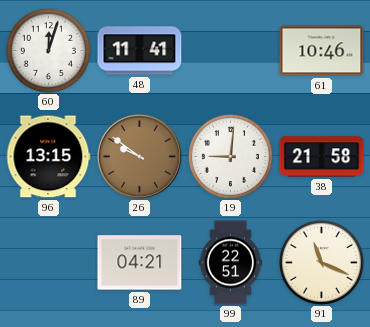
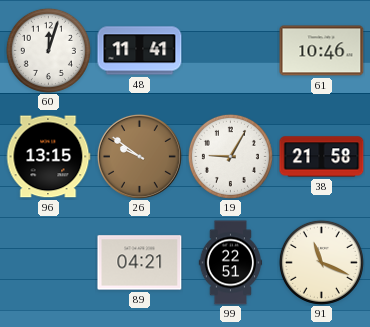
19: 9:01 -> 9:05 (230, 156)
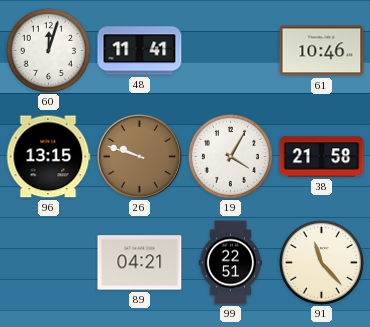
26: 9:51 -> 9:48 (139, 156)
19: 9:05 -> 4:05 (230, 156)
91: 11:19 -> 11:23 (321, 262)
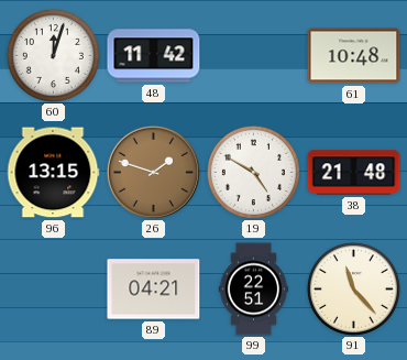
48: 11:41 -> 11:42 (154, 56)
61: 10:46 -> 10:48 (354, 56)
26: 9:48 -> 1:48 (153, 172)
19: 4:05 -> 4:50 (253, 172)
38: 21:58 -> 21:48 (354, 173)
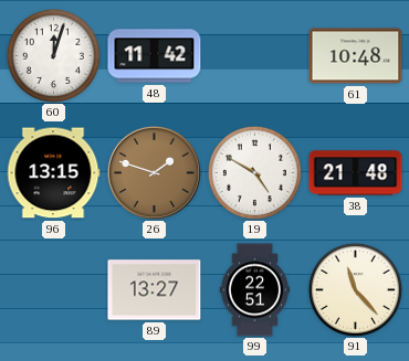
89: 04:21 -> 13:27 (155, 290)
